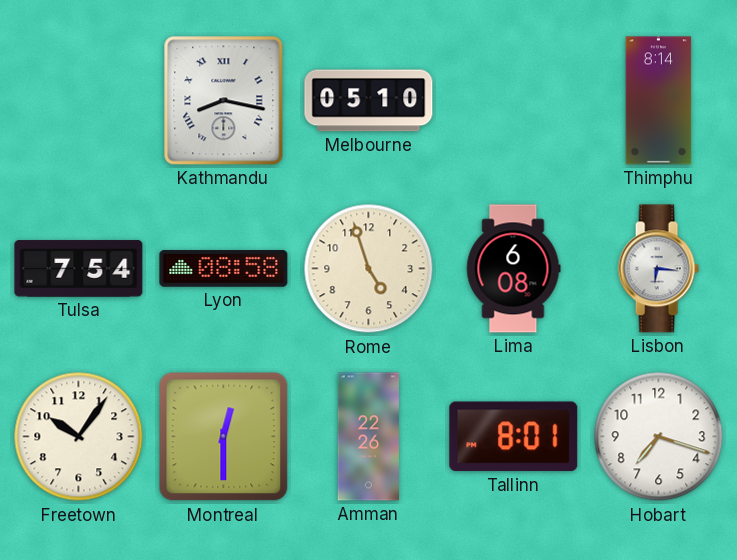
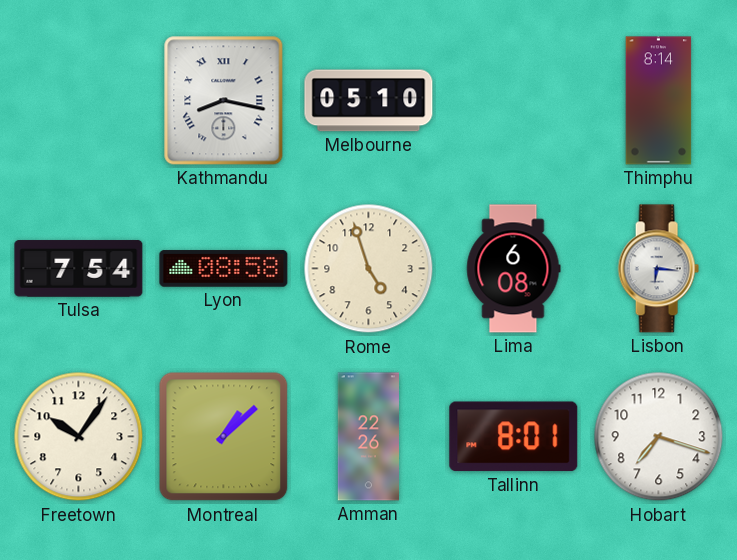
Montreal: 12:30 -> 1:08 (224, 437)
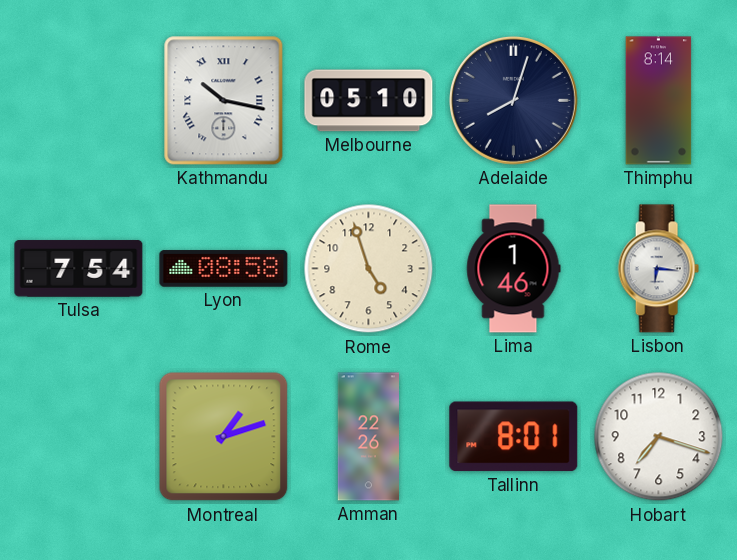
Kathmandu: 8:17 -> 10:17 (224, 101)
Adelaide: none -> 8:03 (513, 100)
Lima: 6:08 -> 1:46 (514, 269)
Freetown: 10:06 -> none (79, 437)
Montreal: 1:08 -> 1:12 (224, 437)
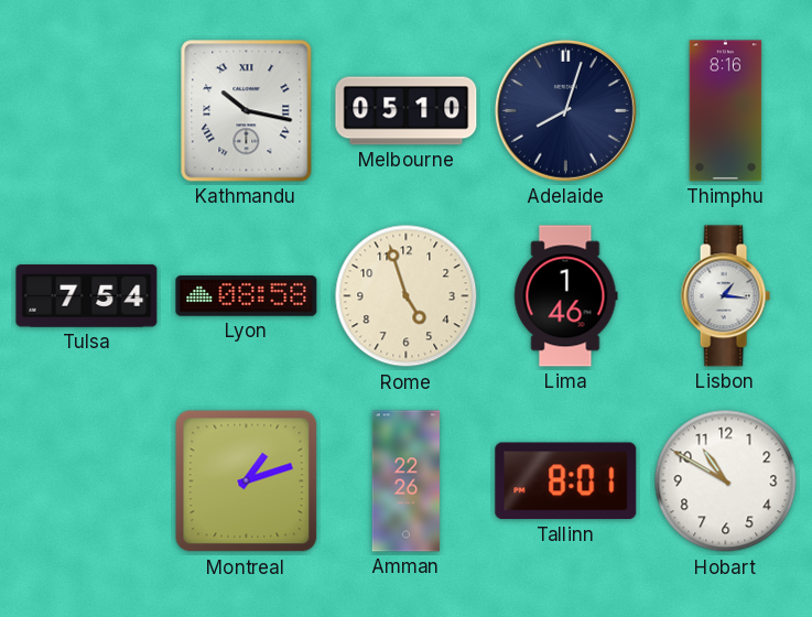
Thimphu: 8:14 -> 8:16 (726, 111)
Lisbon: 6:16 -> 1:16 (725, 296)
Hobart: 7:18 -> 10:50 (726, 481)
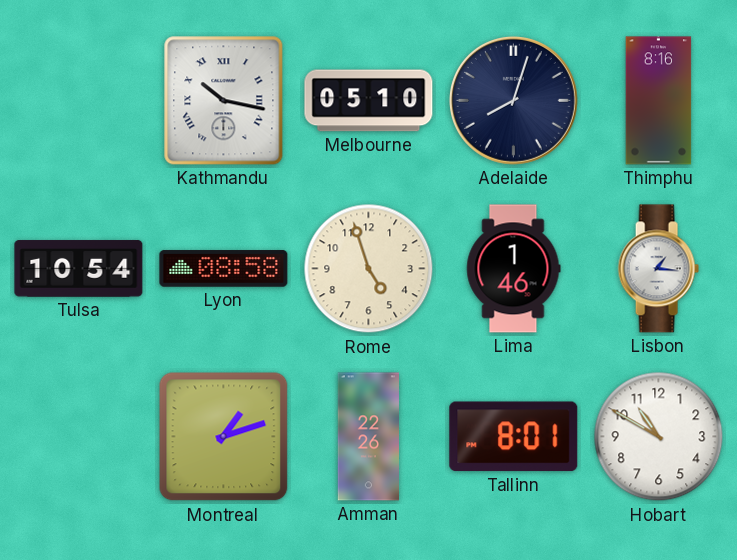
Tulsa: 7:54 -> 10:54 (79, 269)
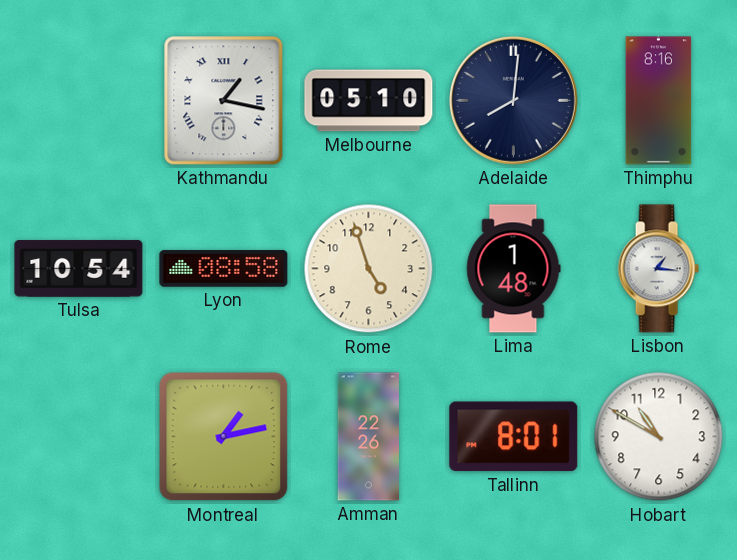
Kathmandu: 10:17 -> 1:17 (224, 101)
Adelaide: 8:03 -> 8:01 (513, 100)
Lima: 1:46 -> 1:48 (514, 269)
Montreal: 1:12 -> 1:13 (224, 437)
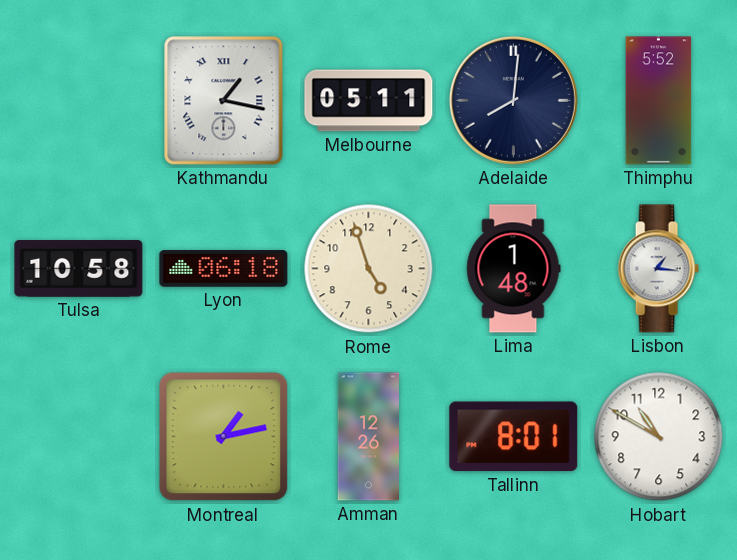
Melbourne: 05:10 -> 05:11 (369, 101)
Thimphu: 8:16 -> 5:52 (659, 101)
Tulsa: 10:54 -> 10:58 (79, 269)
Lyon: 08:58 -> 06:18 (224, 269)
Amman: 22:26 -> 12:26 (368, 437)
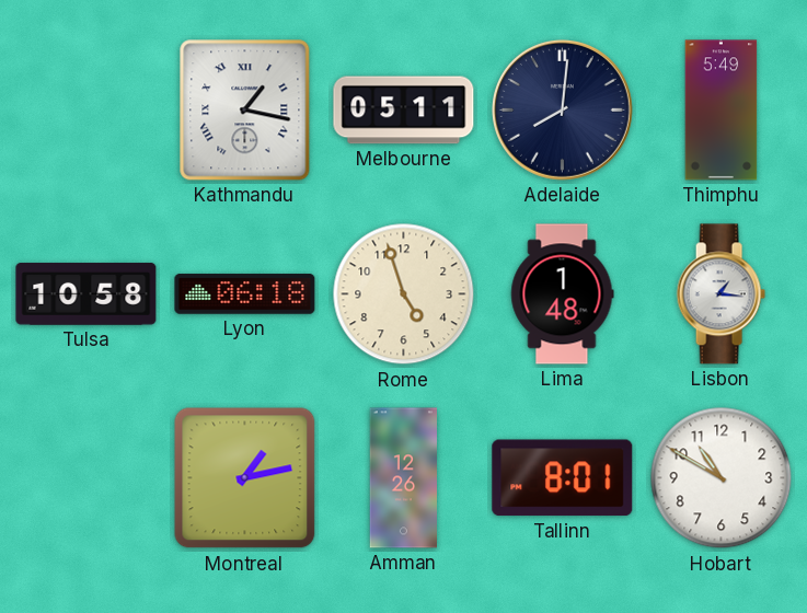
Thimphu: 5:52 -> 5:49 (722, 111)
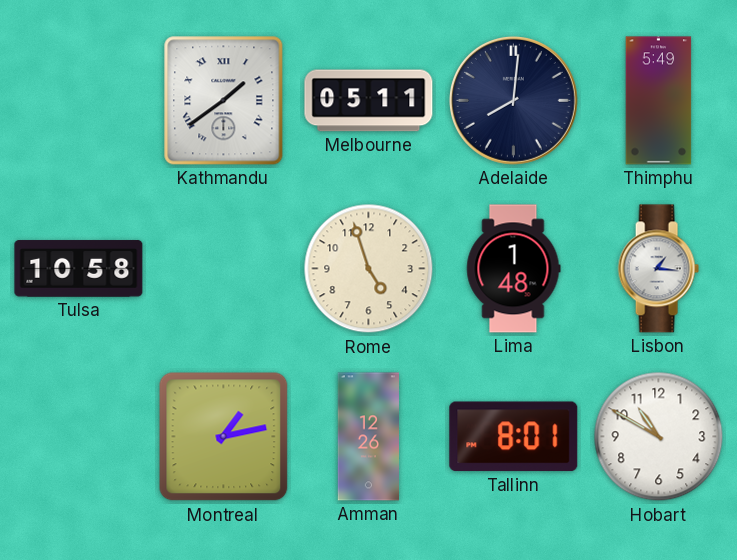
Kathmandu: 1:17 -> 1:39 (224, 101)
Lyon: 06:18 -> none (245, 294)
